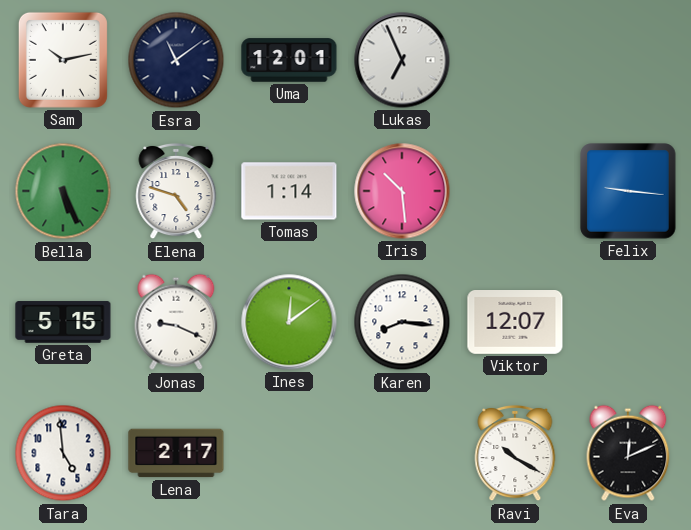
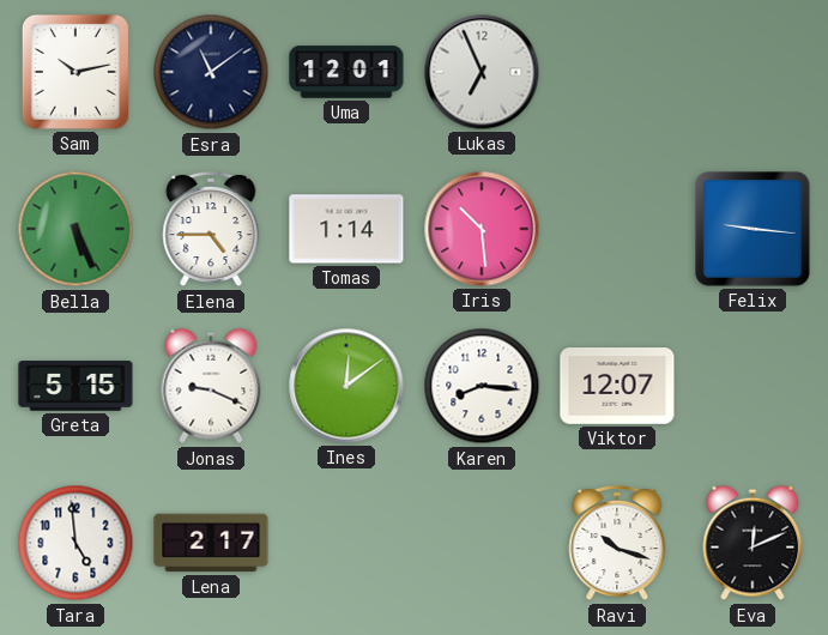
Elena: 4:48 -> 4:45 (211, 229)
Ravi: 10:20 -> 10:18 (617, 543)
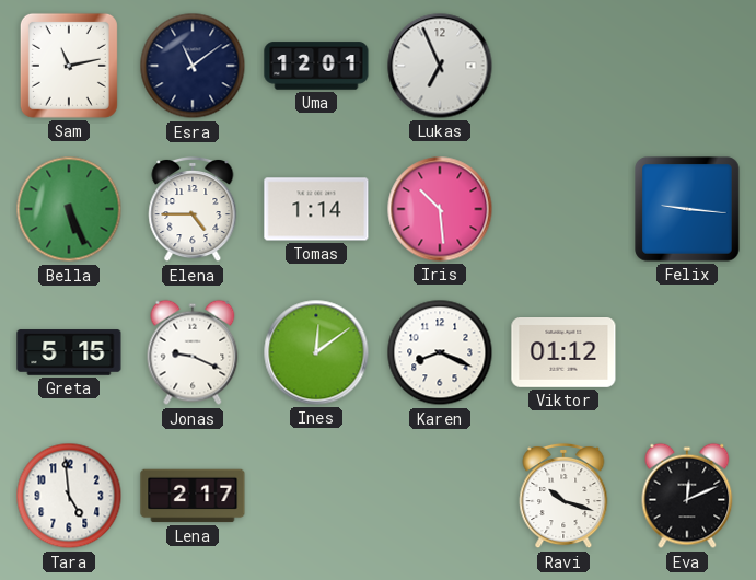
Sam: 10:13 -> 11:13 (69, 66)
Karen: 8:16 -> 8:19 (440, 352)
Viktor: 12:07 -> 01:12 (563, 353)
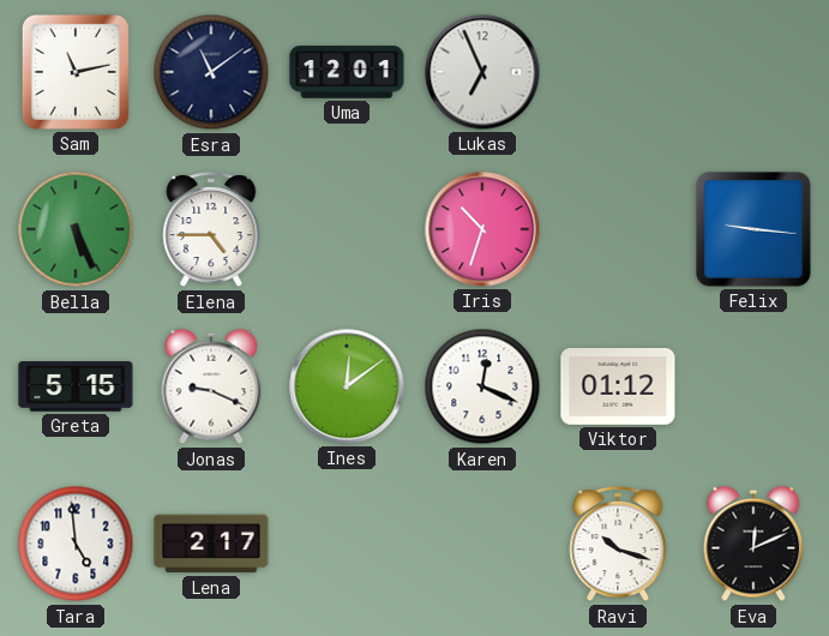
Tomas: 1:14 -> none (316, 209)
Iris: 10:29 -> 10:33 (482, 229)
Karen: 8:19 -> 12:19 (482, 386)
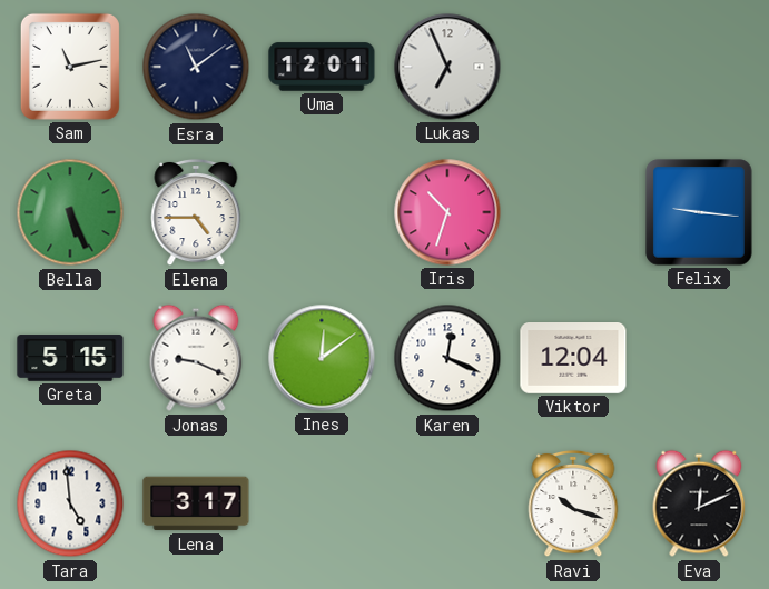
Viktor: 01:12 -> 12:04 (573, 359)
Lena: 2:17 -> 3:17 (196, 503)
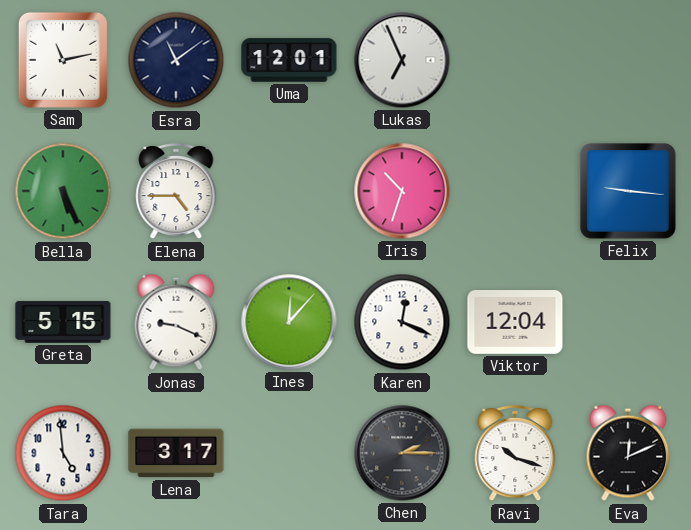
Ines: 12:09 -> 12:07 (289, 322)
Chen: none -> 2:15 (402, 453)
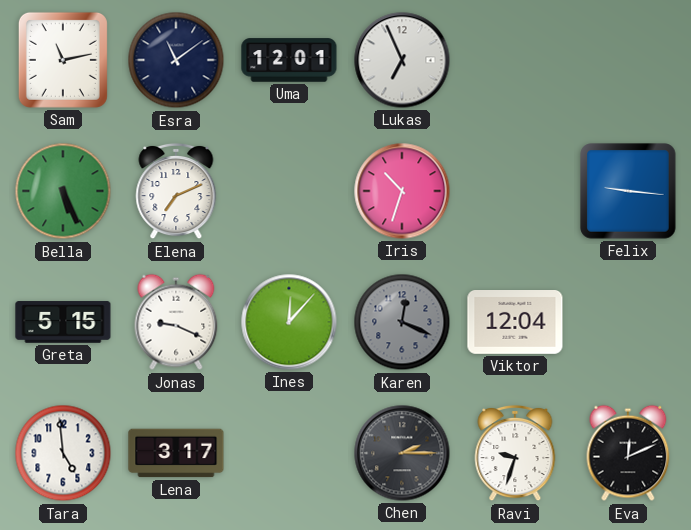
Elena: 4:45 -> 7:11 (176, 191)
Karen dial: white -> grey (402, 322)
Ravi: 10:18 -> 9:33 (515, 453)
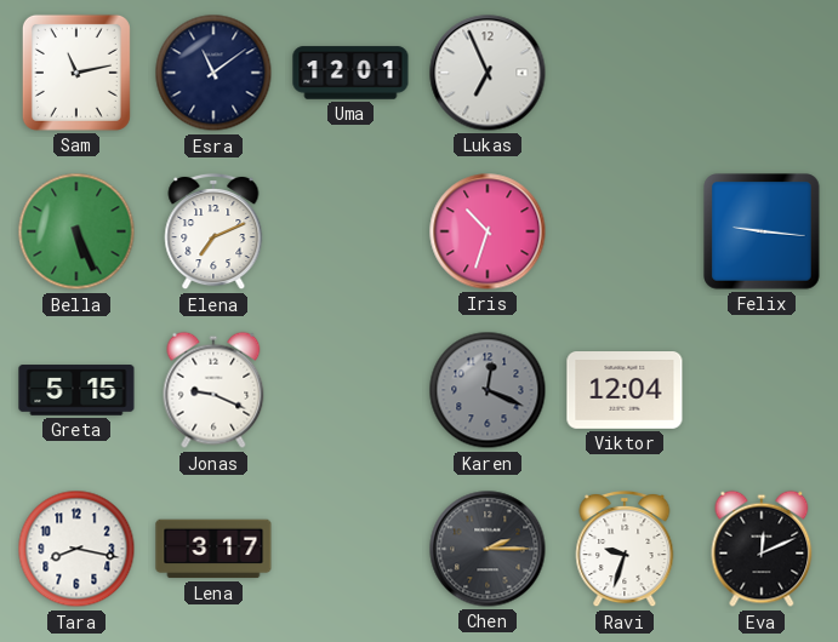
Ines: 12:07 -> none (289, 322)
Tara: 4:59 -> 8:17 (76, 549)
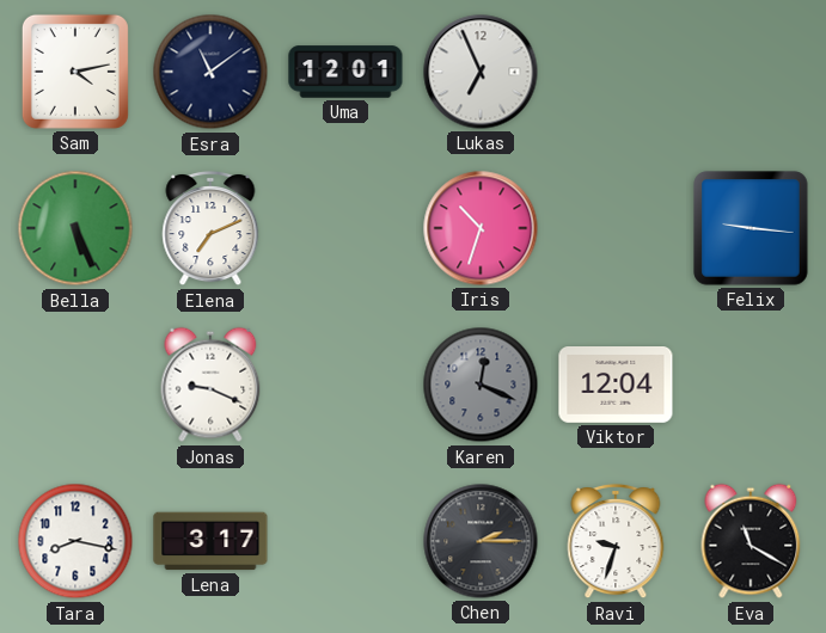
Sam: 11:13 -> 4:13 (75, 72)
Greta: 5:15 -> none (76, 390)
Eva: 12:11 -> 11:20 (751, 541)
